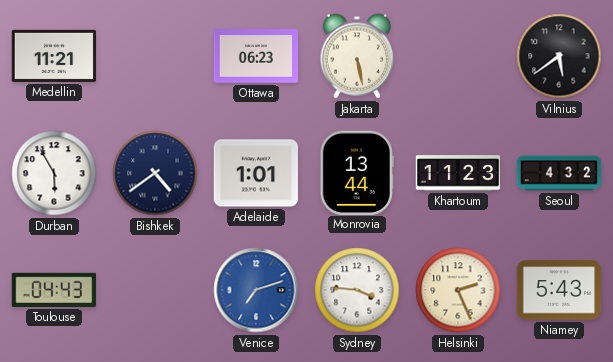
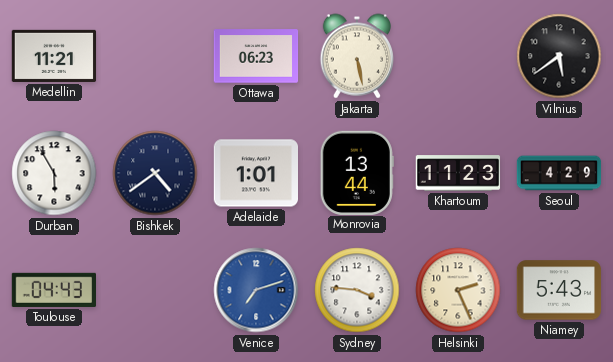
Seoul: 4:32 -> 4:29 (559, 173)
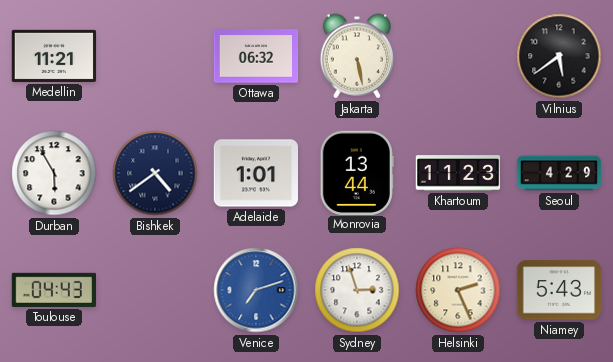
Ottawa: 06:23 -> 06:32 (256, 56)
Sydney: 3:46 -> 2:57 (357, 290)
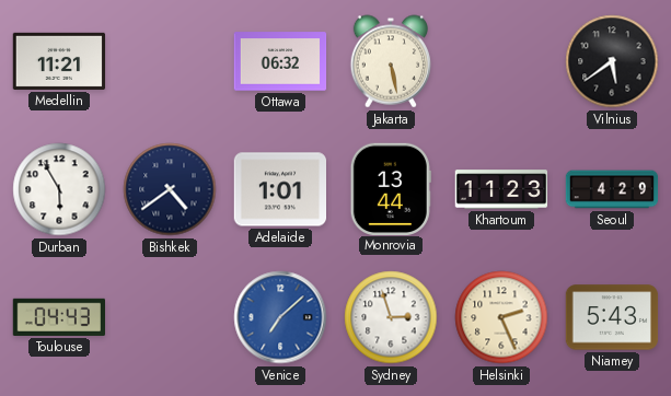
Venice: 7:12 -> 7:08 (280, 317)
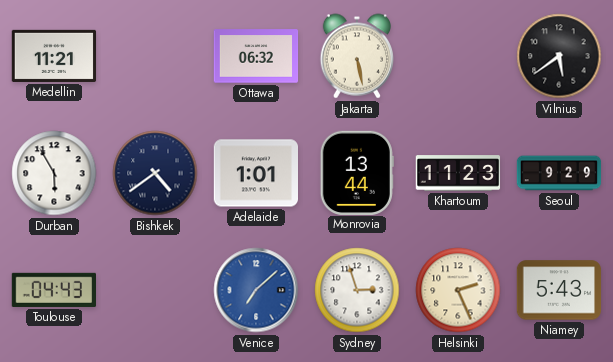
Seoul: 4:29 -> 9:29 (559, 173)
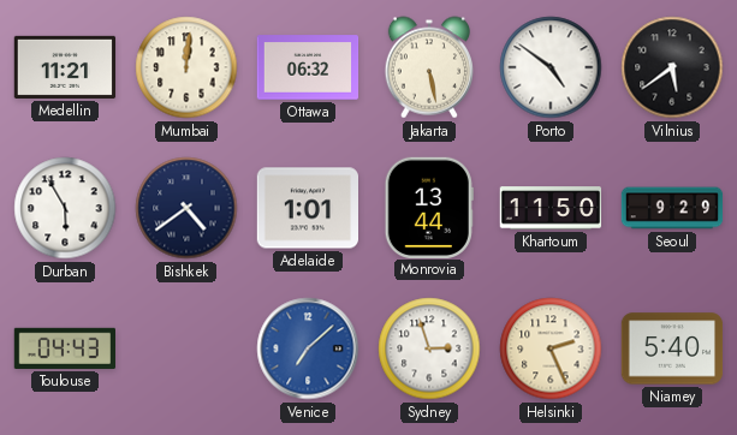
Mumbai: none -> 12:01 (186, 67)
Porto: none -> 4:51 (551, 67)
Khartoum: 11:23 -> 11:50 (551, 208)
Niamey: 5:43 -> 5:40 (672, 348)
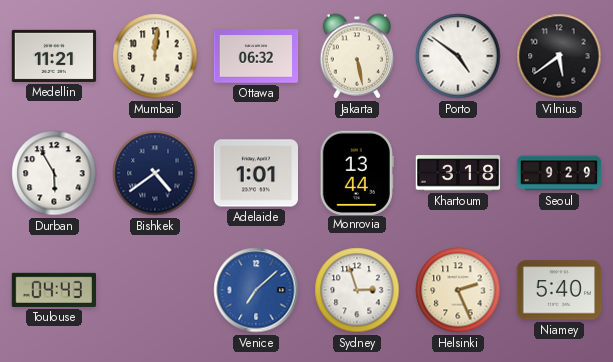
Khartoum: 11:50 -> 3:18 (458, 173)
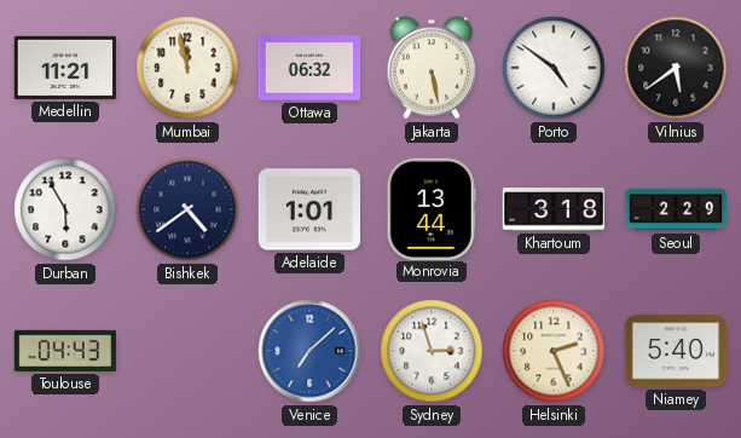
Mumbai: 12:01 -> 11:58 (187, 68)
Seoul: 9:29 -> 2:29 (676, 209)
